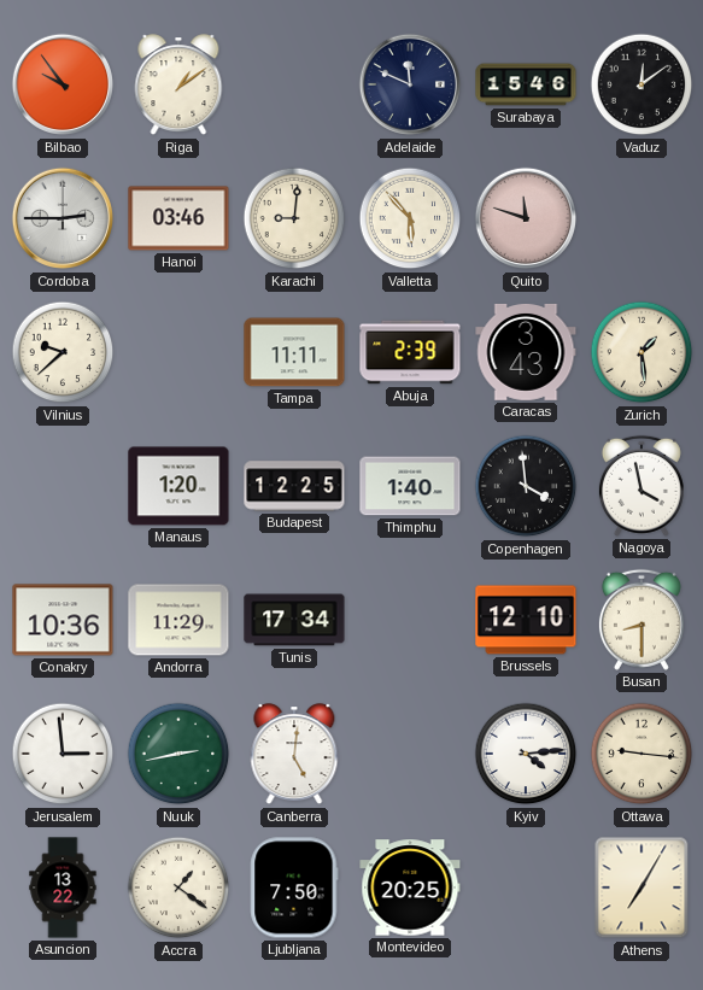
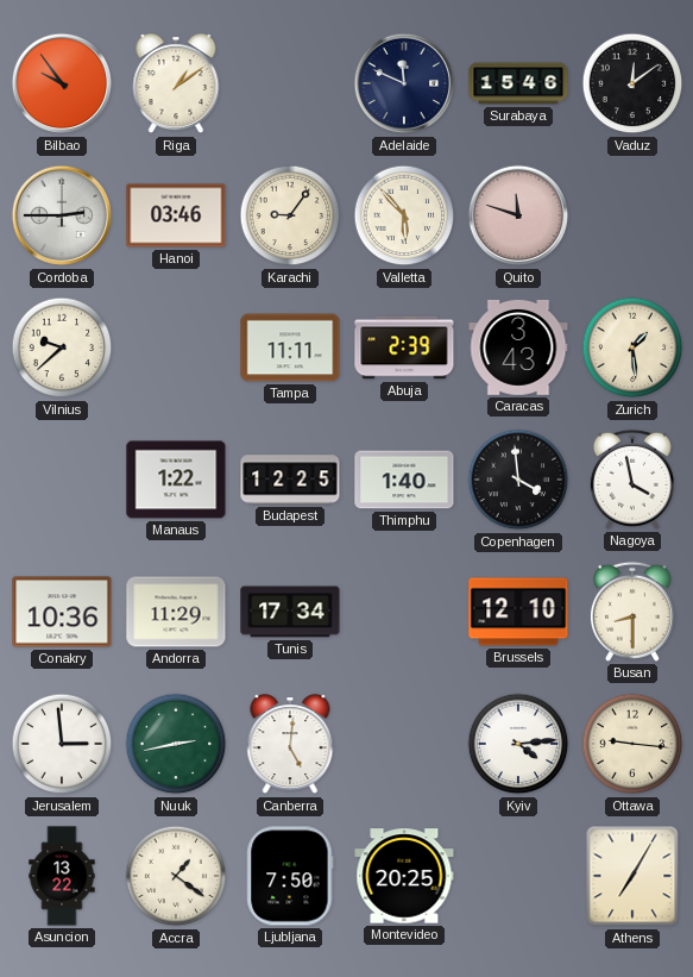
Karachi: 9:01 -> 9:06 (290, 215)
Manaus: 1:20 -> 1:22 (176, 480)
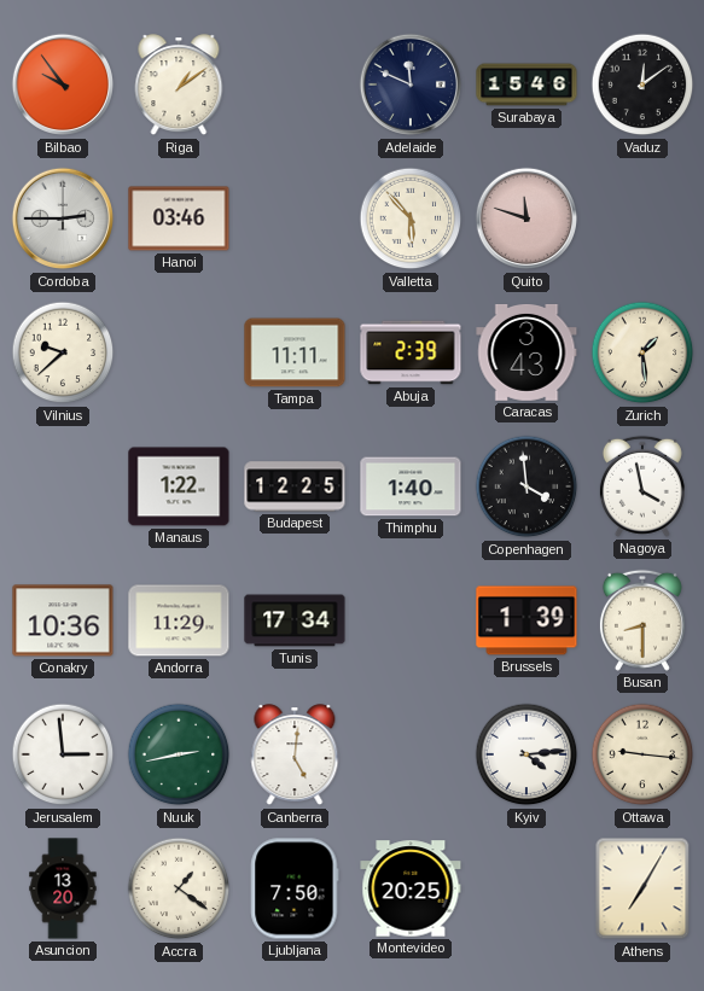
Karachi: 9:06 -> none (290, 215)
Brussels: 12:10 -> 1:39 (526, 620)
Asuncion: 13:22 -> 13:20 (63, 888)
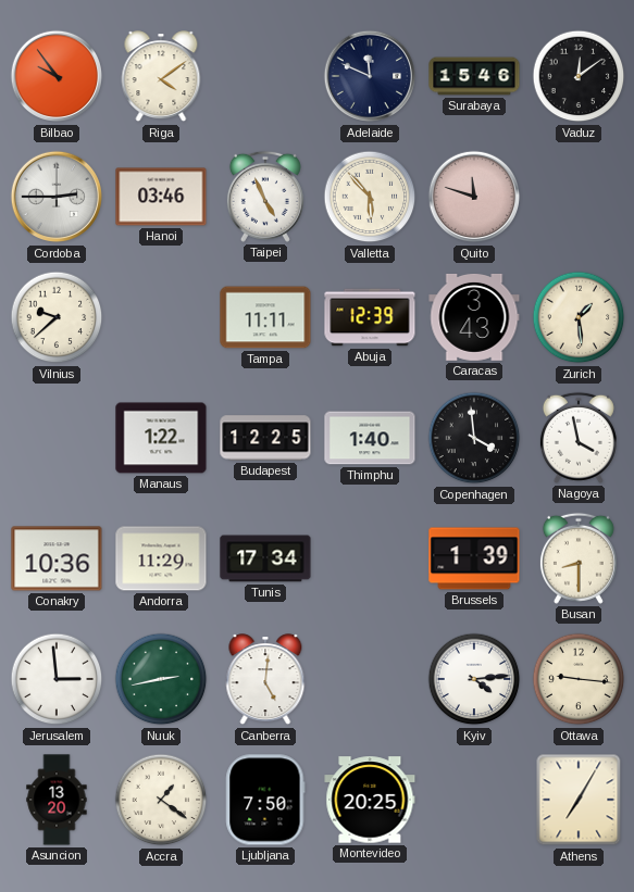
Riga: 1:09 -> 4:09 (161, 77)
Taipei: none -> 4:56 (265, 197)
Abuja: 2:39 -> 12:39 (370, 317)
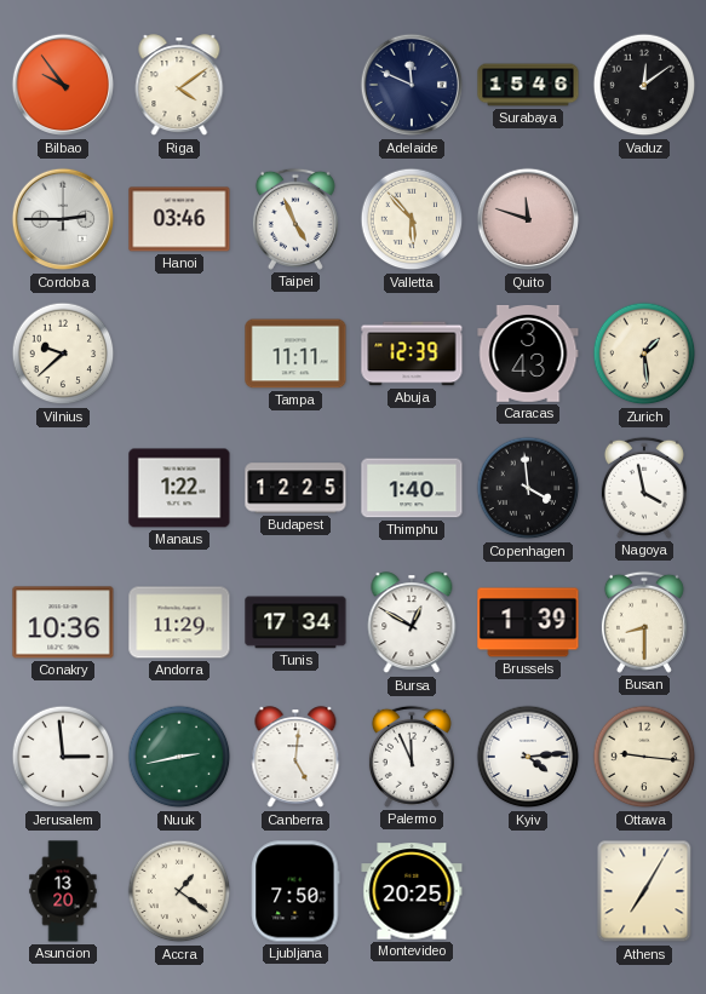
Bursa: none -> 12:50 (412, 624)
Palermo: none -> 11:56 (412, 757)
